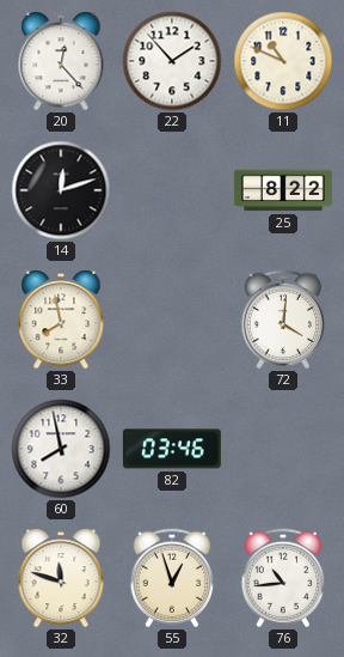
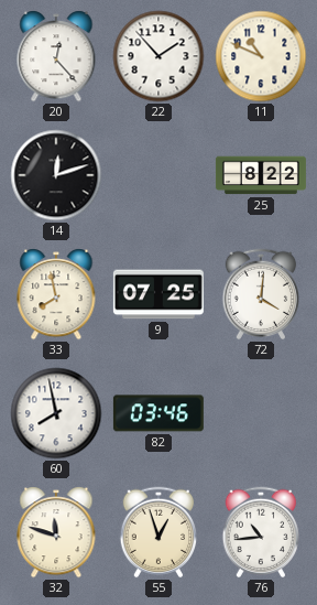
9: none -> 07:25 (158, 294)
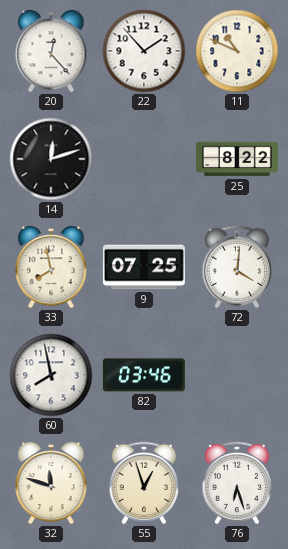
76: 10:44 -> 6:27 (237, 483)
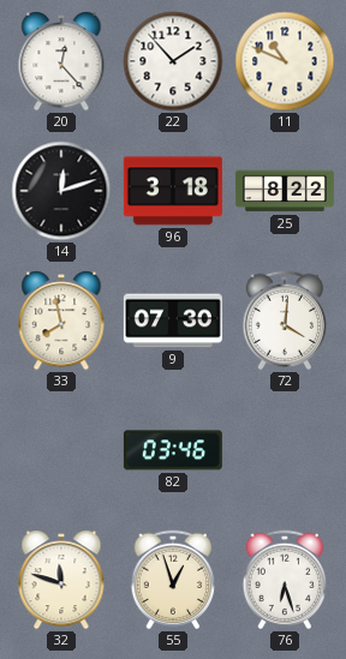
96: none -> 3:18 (173, 191)
9: 07:25 -> 07:30 (173, 320)
60: 7:58 -> none (51, 375)
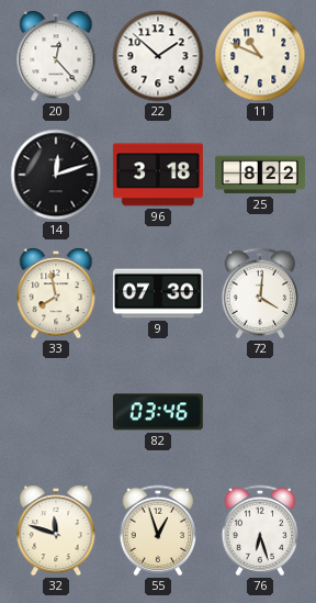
22: 1:53 -> 1:52 (158, 56)
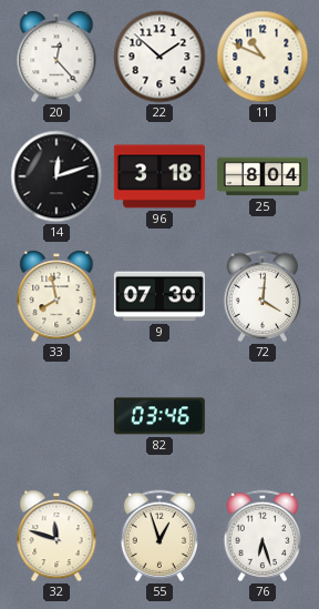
25: 8:22 -> 8:04 (263, 176)
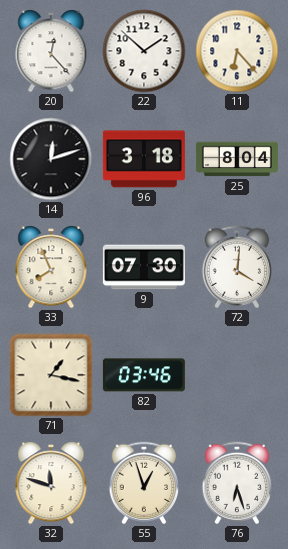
11: 10:49 -> 6:23 (237, 51)
33: 7:58 -> 7:56 (51, 267)
71: none -> 1:17 (51, 375)
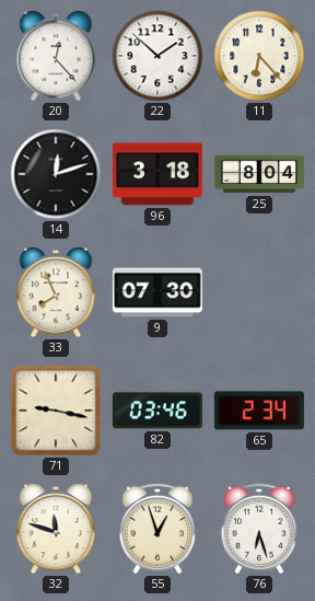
72: 4:01 -> none (237, 267)
71: 1:17 -> 9:17 (56, 411)
65: none -> 2:34 (259, 411)
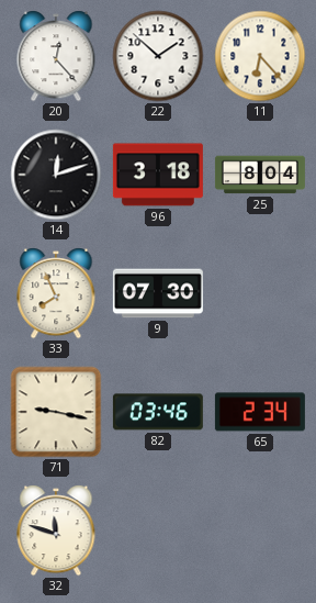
55: 12:57 -> none (157, 529)
76: 6:27 -> none (259, 529)
